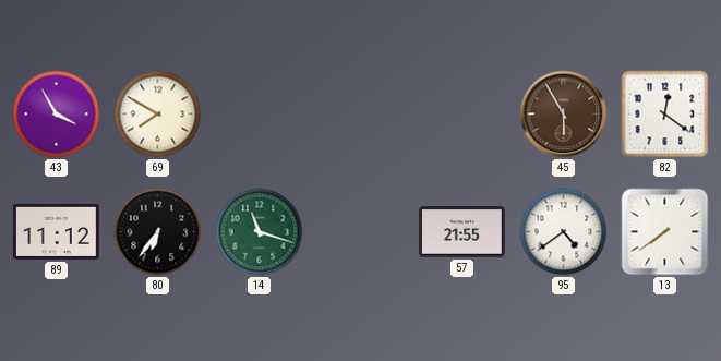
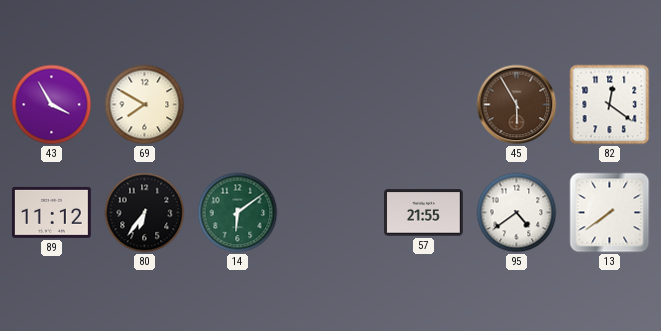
14: 11:18 -> 6:09 (238, 213)
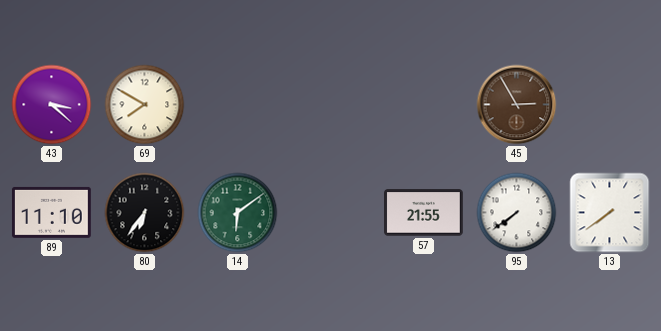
43: 3:55 -> 3:22 (52, 105)
45: 5:55 -> 2:55 (517, 105)
82: 12:21 -> none (610, 105)
89: 11:12 -> 11:10 (51, 212)
95: 4:39 -> 7:39 (517, 213)
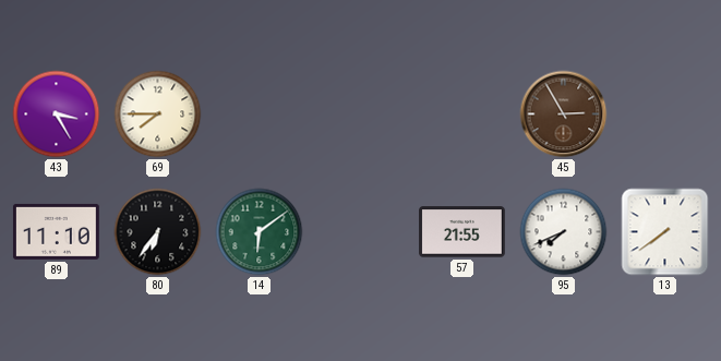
43: 3:22 -> 3:25 (57, 115)
69: 7:50 -> 7:45 (158, 115)
95: 7:39 -> 7:41 (564, 232)
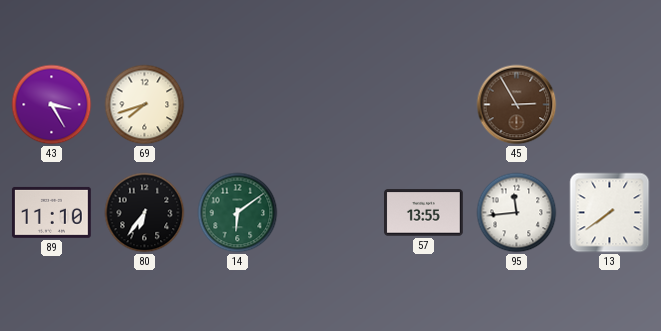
69: 7:45 -> 7:42 (145, 105)
57: 21:55 -> 13:55 (424, 213)
95: 7:41 -> 11:44 (517, 213)
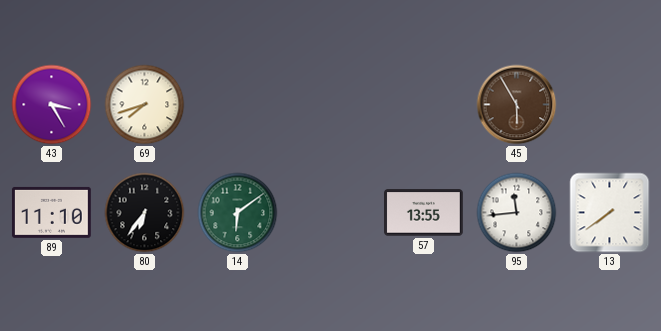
45: 2:55 -> 5:55 (517, 105)
